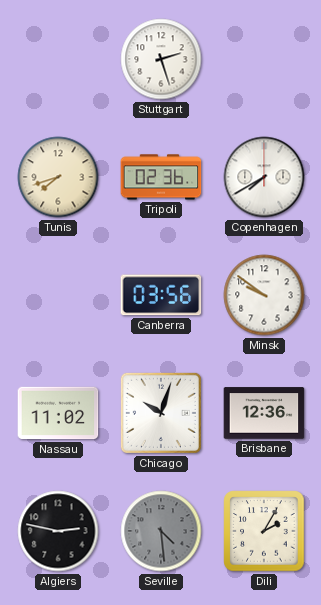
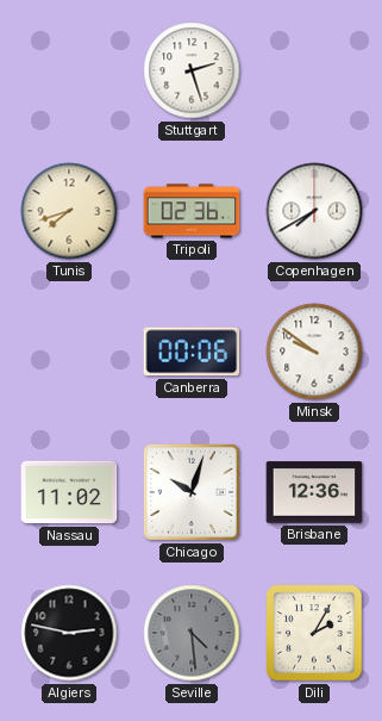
Canberra: 03:56 -> 00:06 (192, 352)
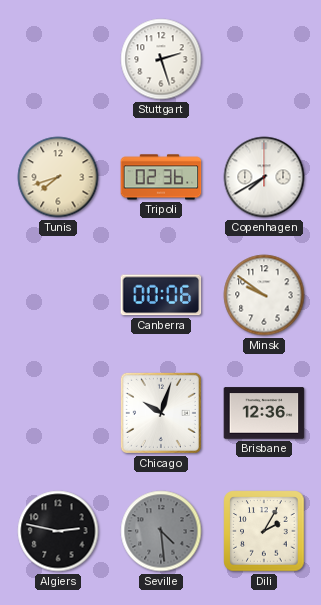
Nassau: 11:02 -> none (69, 492)
